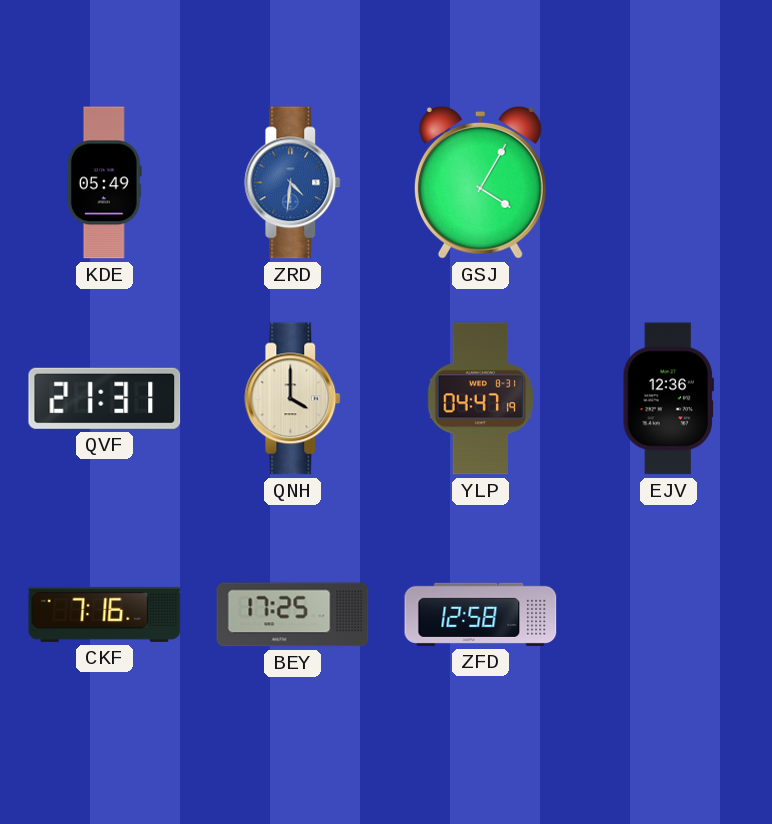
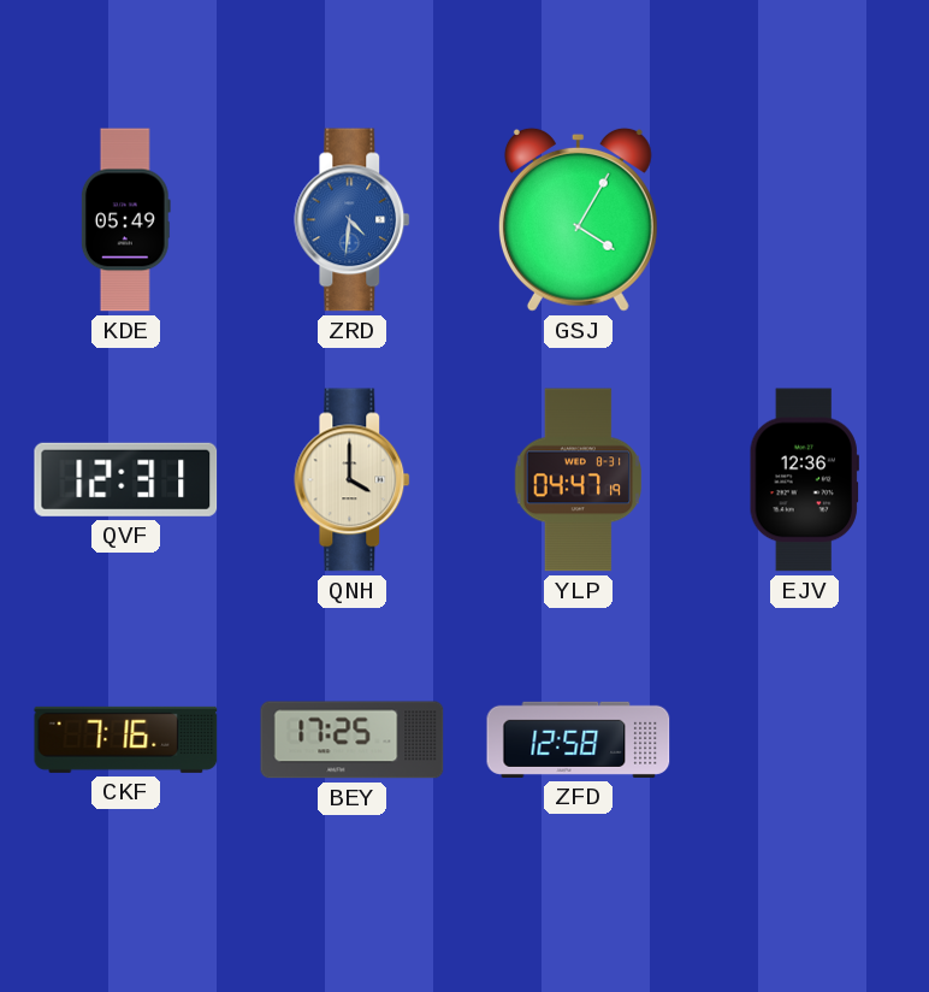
QVF: 21:31 -> 12:31 (126, 479)
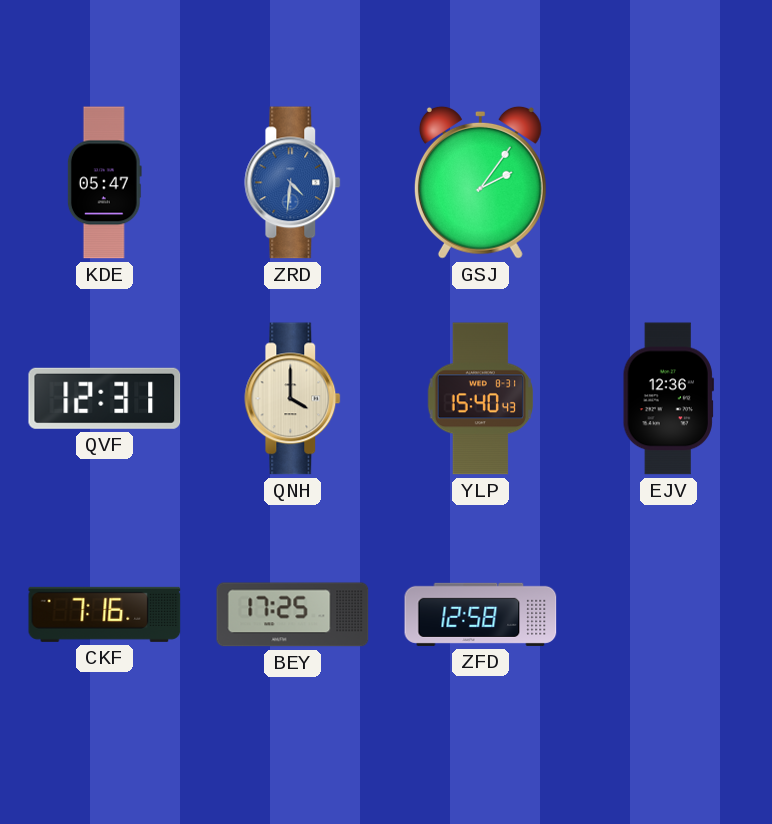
KDE: 05:49 -> 05:47 (104, 183)
GSJ: 4:05 -> 2:06 (480, 182)
YLP: 04:47 -> 15:40 (480, 399)
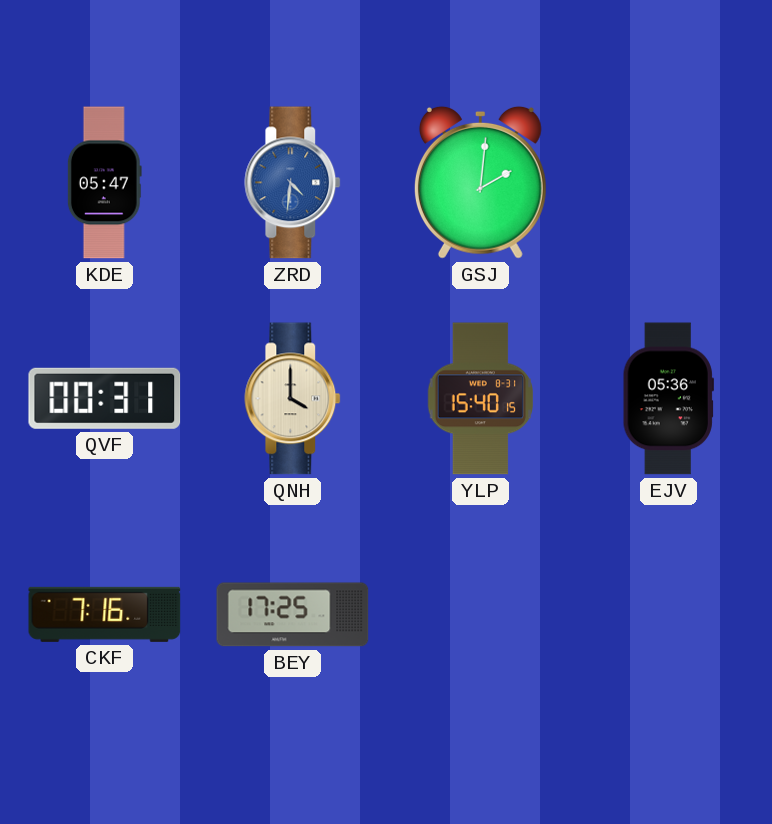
GSJ: 2:06 -> 2:01 (480, 182)
QVF: 12:31 -> 00:31 (105, 398)
YLP: 15:40:43 -> 15:40:15 (480, 399)
EJV: 12:36 -> 05:36 (668, 399)
ZFD: 12:58 -> none (481, 614)
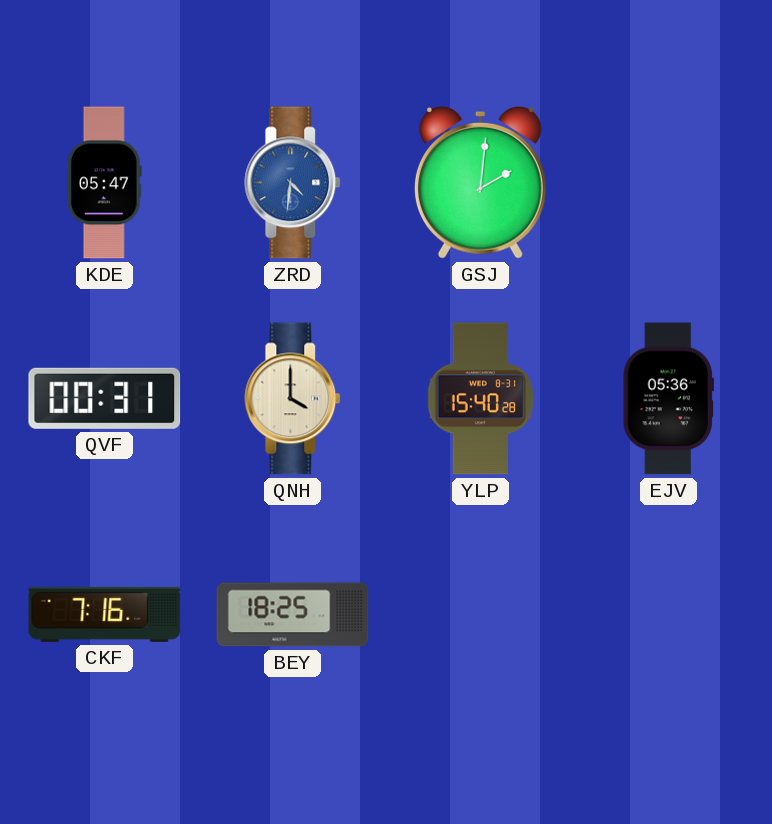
YLP: 15:40:15 -> 15:40:28 (480, 399)
BEY: 17:25 -> 18:25 (293, 615)
